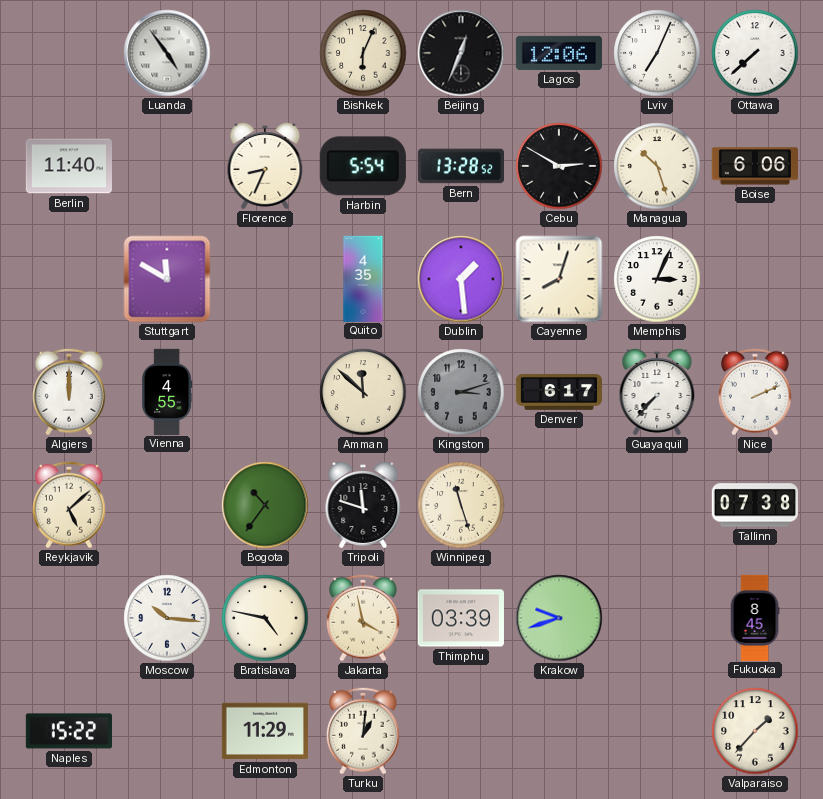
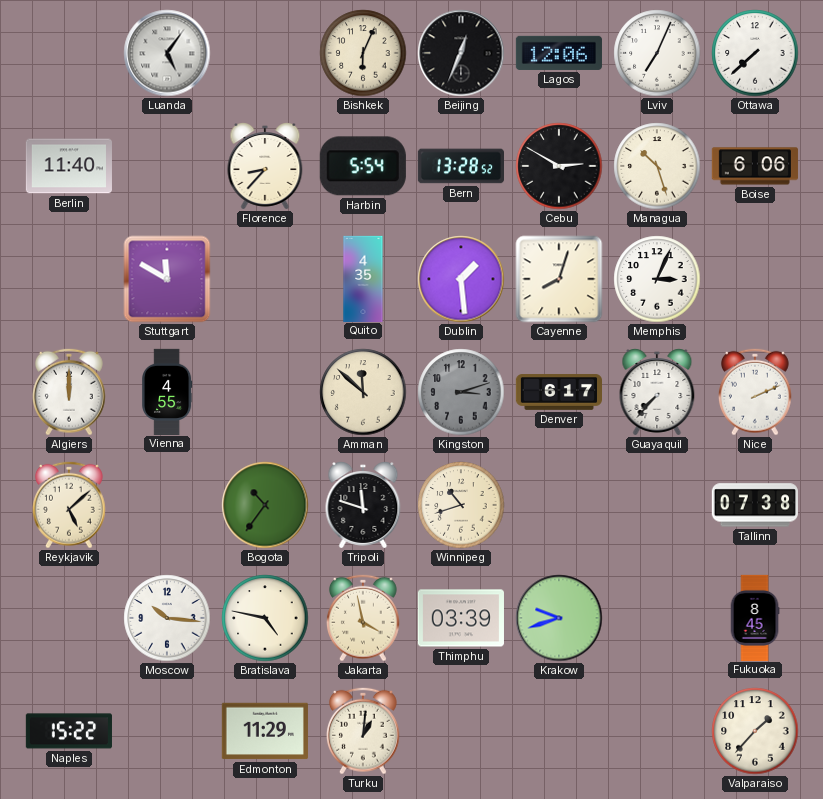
Luanda: 4:54 -> 5:06 (167, 53)
Florence: 8:34 -> 8:37 (265, 166)
Winnipeg: 11:27 -> 10:42 (461, 505)
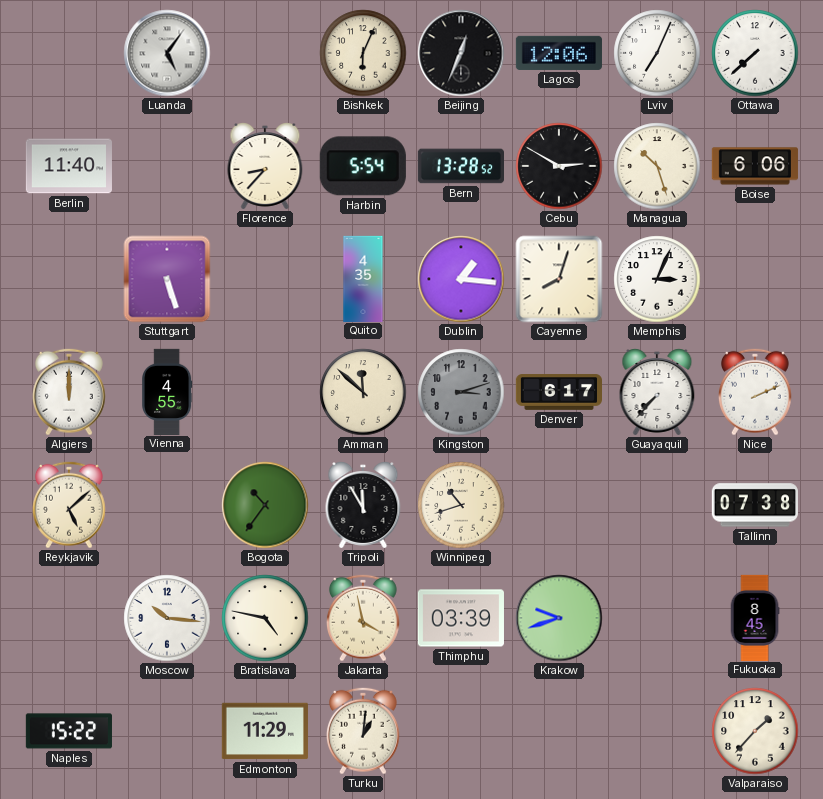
Stuttgart: 11:50 -> 5:27 (167, 279)
Dublin: 1:29 -> 1:16 (461, 279)
Tripoli: 11:48 -> 11:55 (363, 505)
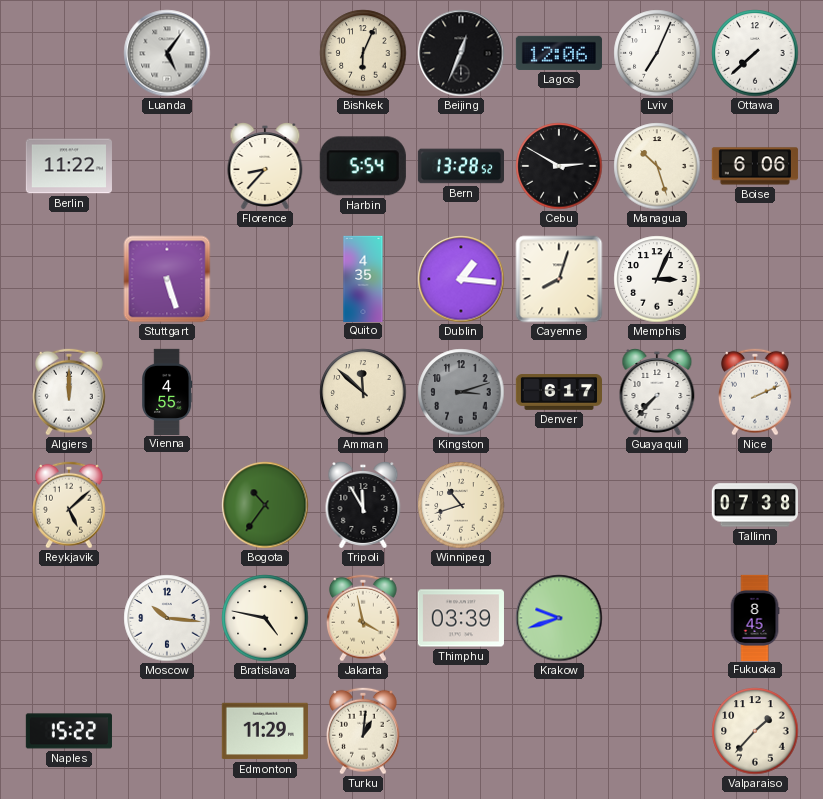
Berlin: 11:40 -> 11:22 (68, 166)
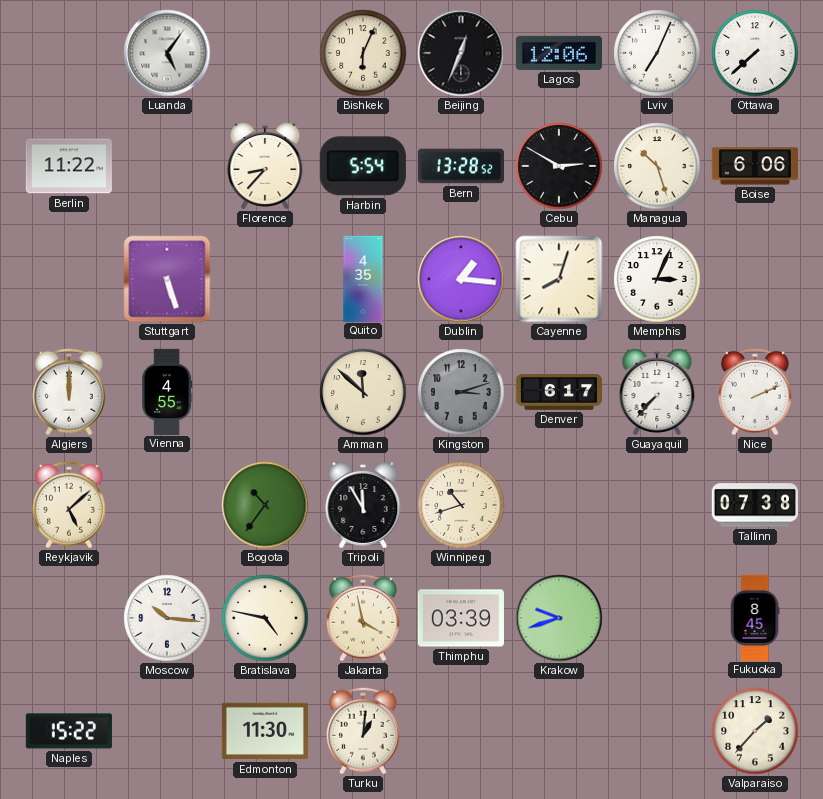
Edmonton: 11:29 -> 11:30 (265, 731)
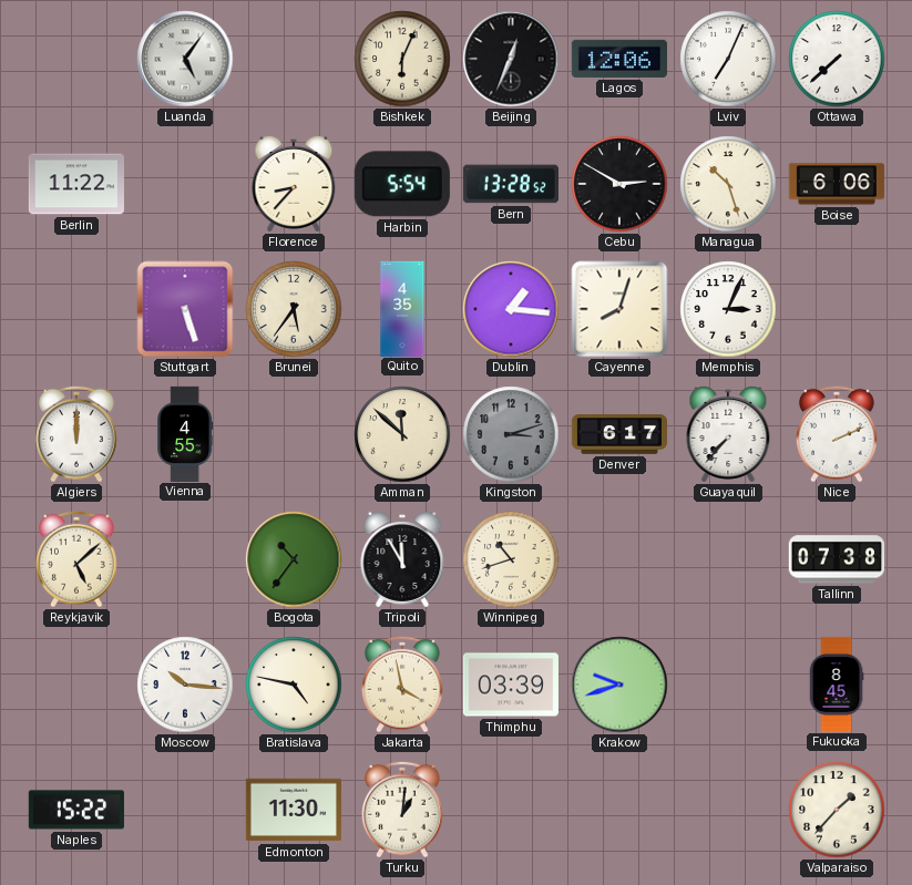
Brunei: none -> 5:36 (294, 309)
